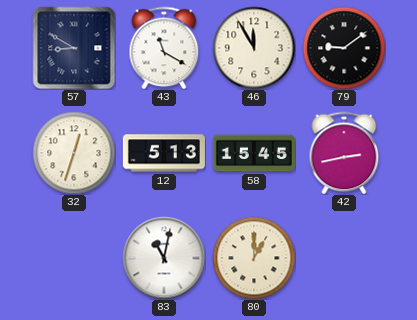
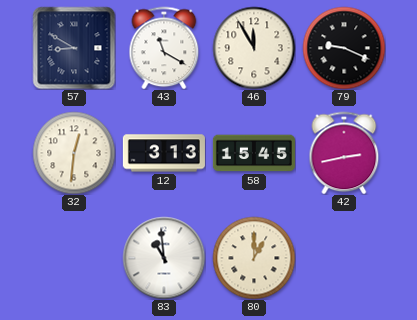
79: 9:09 -> 9:19 (344, 48)
32: 12:33 -> 12:31 (74, 153)
12: 5:13 -> 3:13 (164, 153)
83: 11:02 -> 10:59 (164, 258)
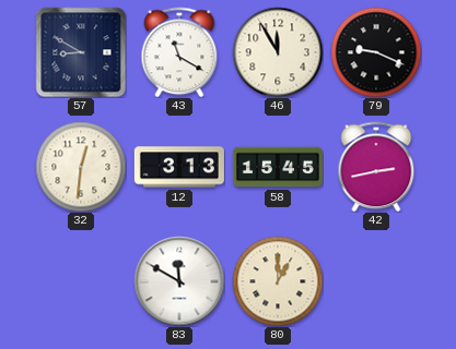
83: 10:59 -> 11:50 (179, 281)
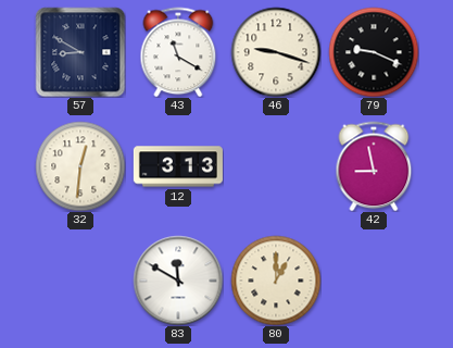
46: 11:55 -> 9:18 (276, 52)
58: 15:45 -> none (278, 167)
42: 2:43 -> 8:58 (374, 166)
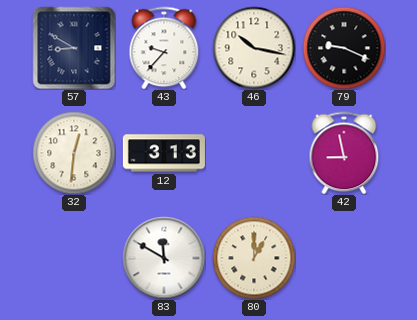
43: 11:20 -> 9:37 (164, 48)
46: 9:18 -> 10:17 (254, 48)
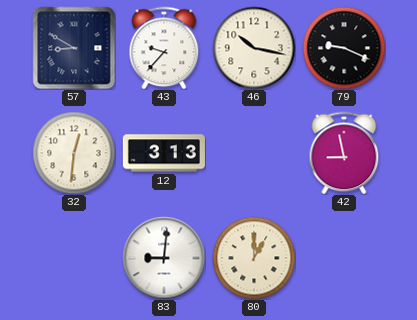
83: 11:50 -> 9:01 (164, 258)
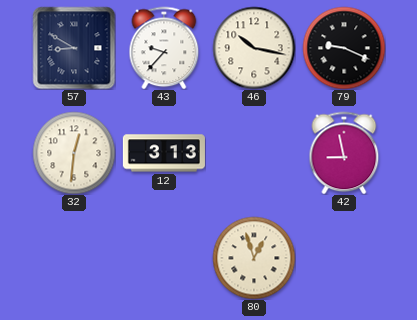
83: 9:01 -> none (164, 258)
80: 1:00 -> 12:57 (254, 258)
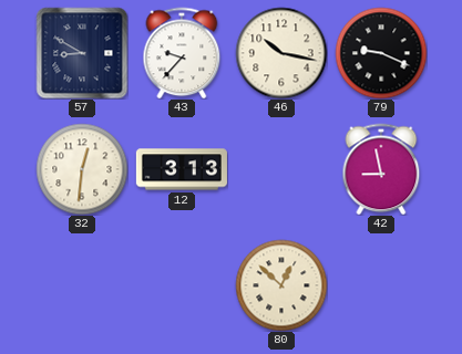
80: 12:57 -> 12:52 (281, 285)
